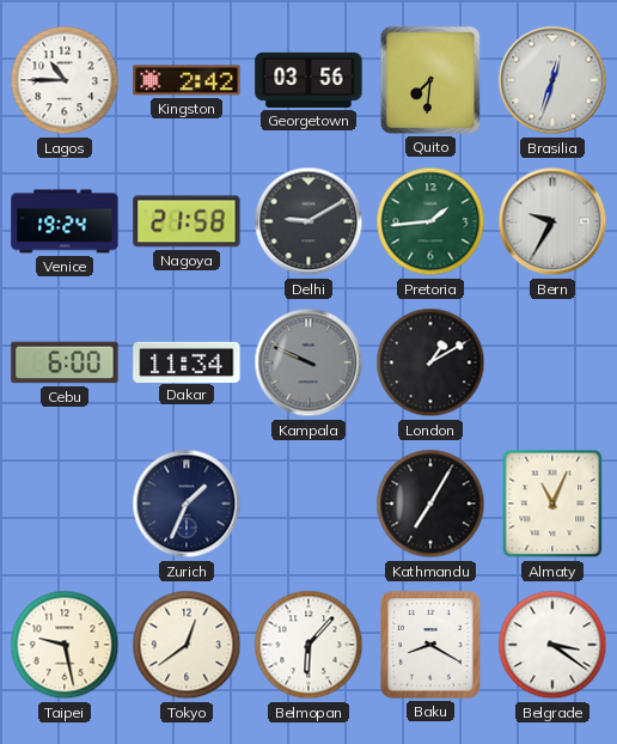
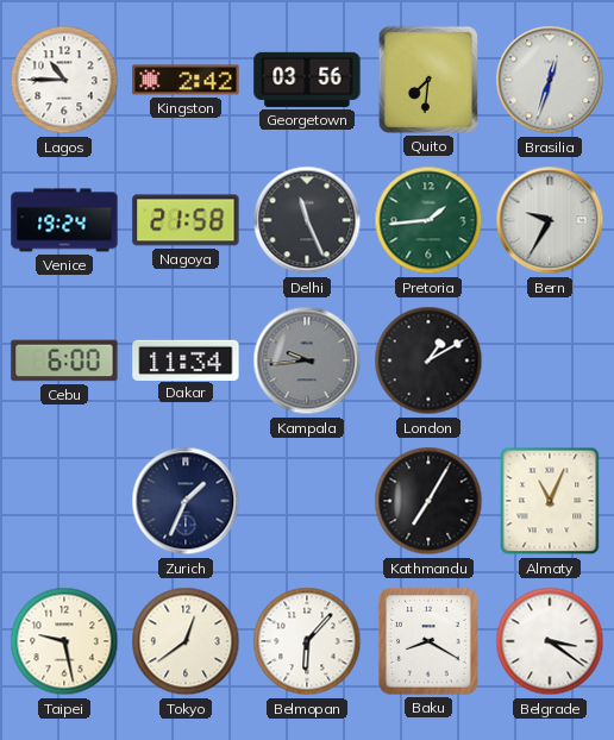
Delhi: 9:10 -> 11:26 (307, 220)
Kampala: 9:49 -> 9:44 (307, 360)
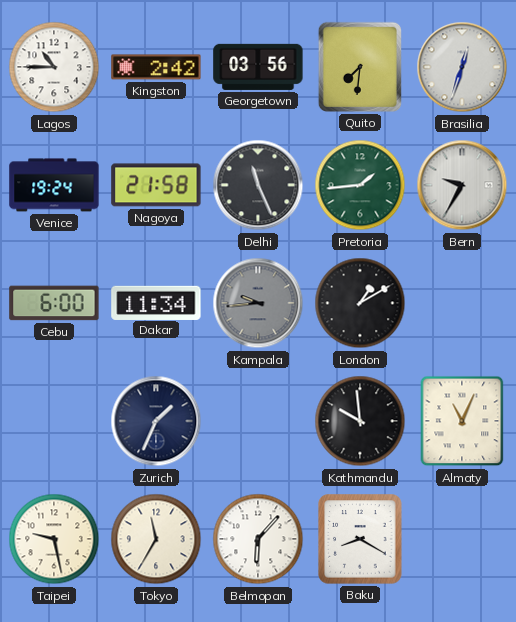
Kathmandu: 7:05 -> 9:59 (360, 421)
Tokyo: 12:39 -> 11:35 (156, 539)
Belgrade: 3:21 -> none (550, 641)
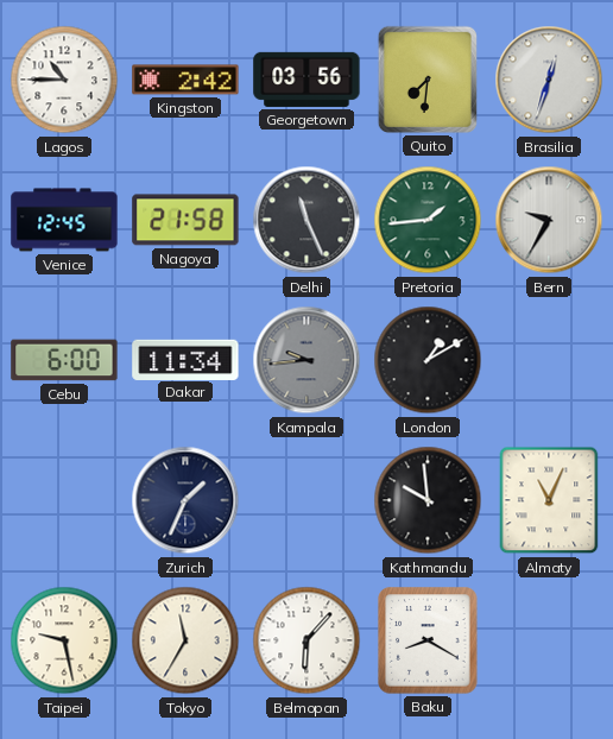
Venice: 19:24 -> 12:45 (64, 220)
